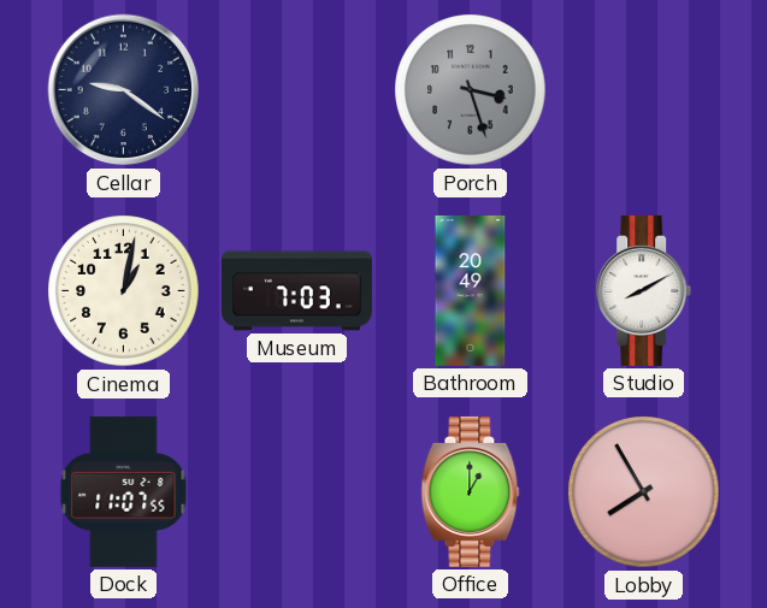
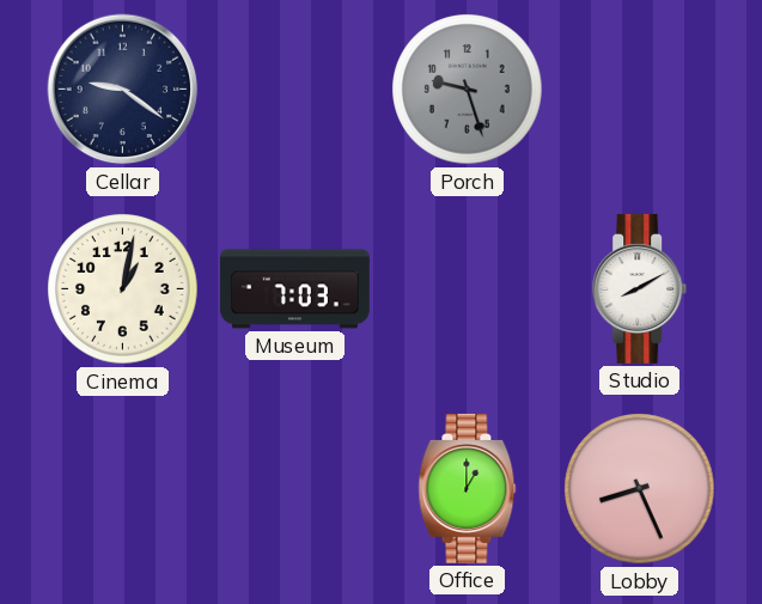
Porch: 3:27 -> 9:27 (468, 90)
Bathroom: 20:49 -> none (471, 290)
Dock: 11:07 -> none (124, 491)
Lobby: 7:55 -> 8:26 (640, 489)
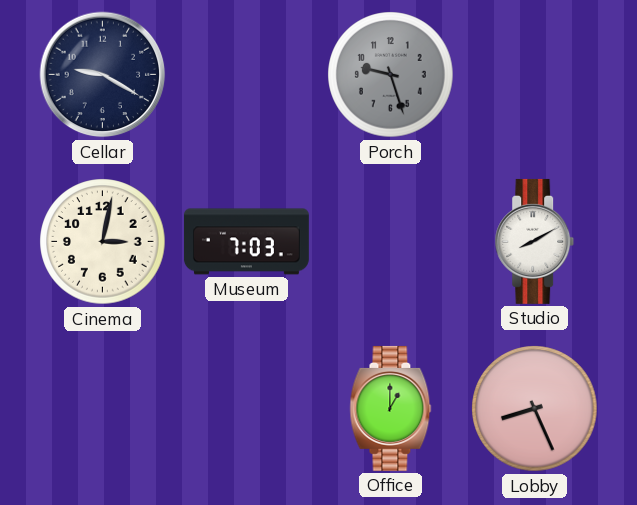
Cellar: 9:21 -> 9:20 (103, 75)
Cinema: 1:02 -> 3:02 (103, 242)
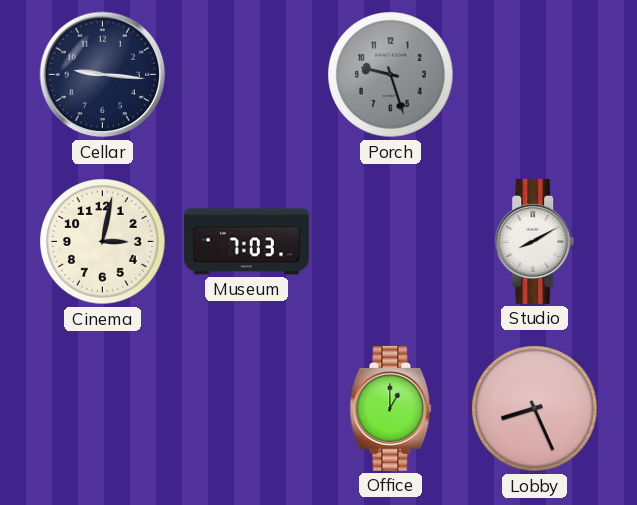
Cellar: 9:20 -> 9:16 (103, 75)
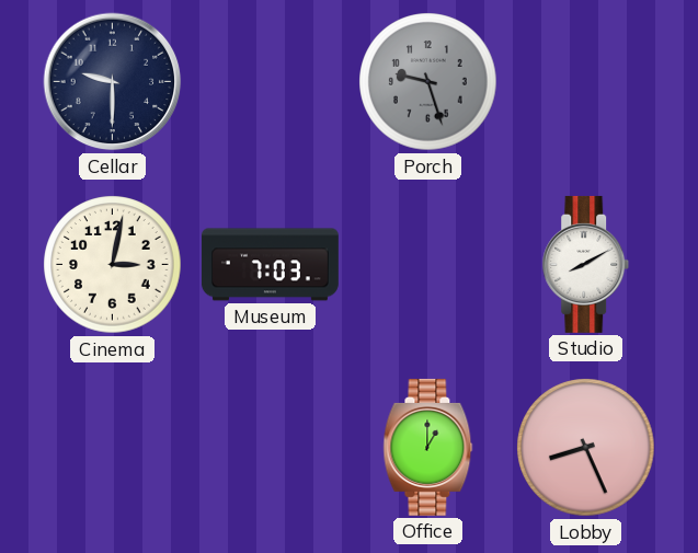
Cellar: 9:16 -> 9:30 (113, 82)
